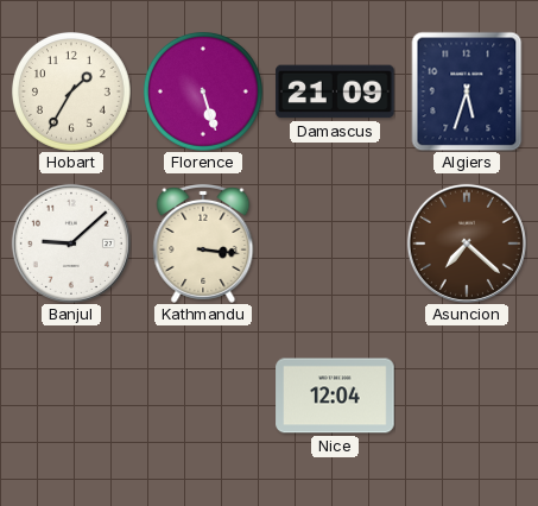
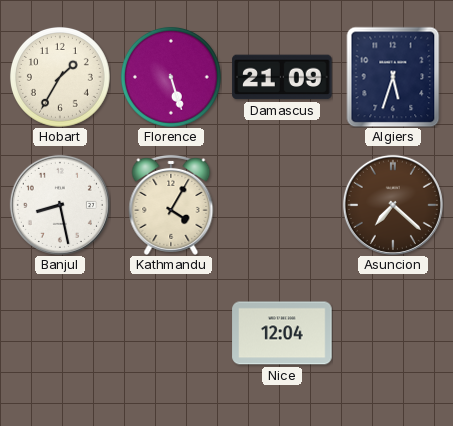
Banjul: 9:08 -> 8:28 (60, 205)
Kathmandu: 3:16 -> 4:05 (171, 205)
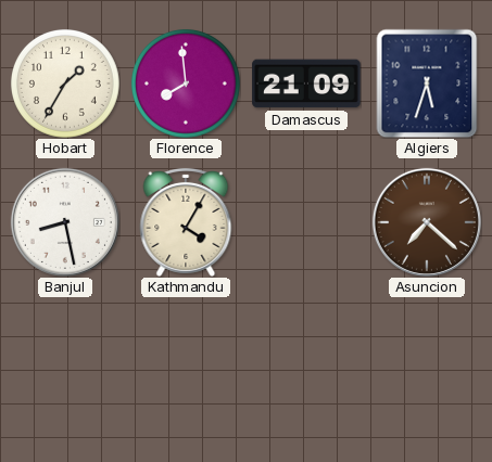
Florence: 5:27 -> 7:59 (186, 84)
Nice: 12:04 -> none (282, 333)
